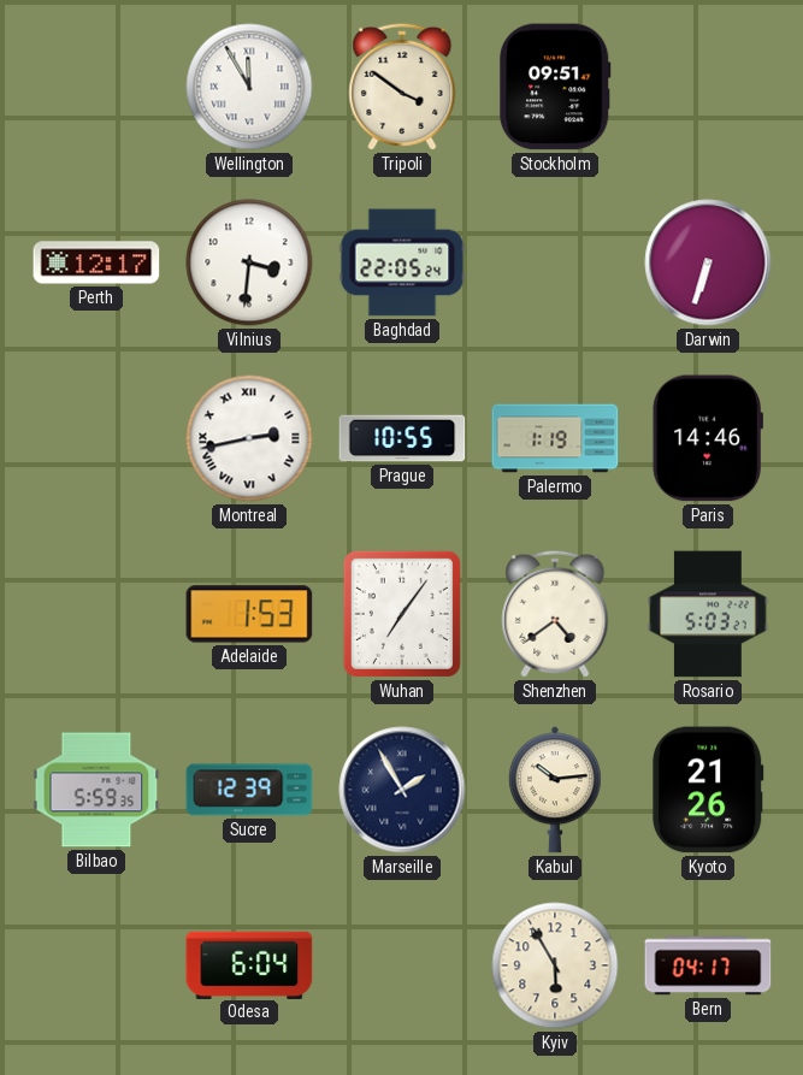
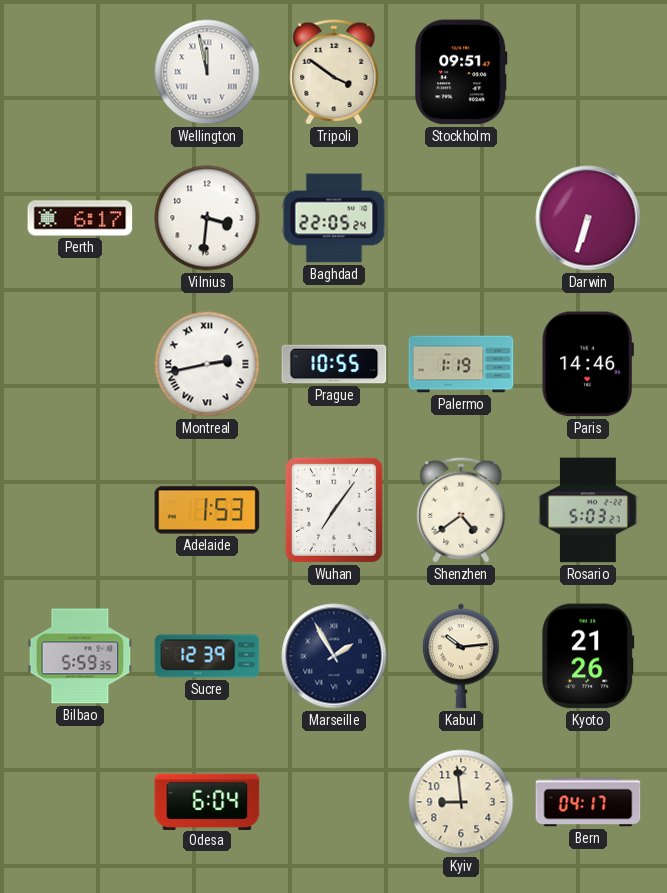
Wellington: 11:55 -> 11:58 (207, 72)
Perth: 12:17 -> 6:17 (80, 218)
Kyiv: 5:55 -> 8:59 (461, 802)
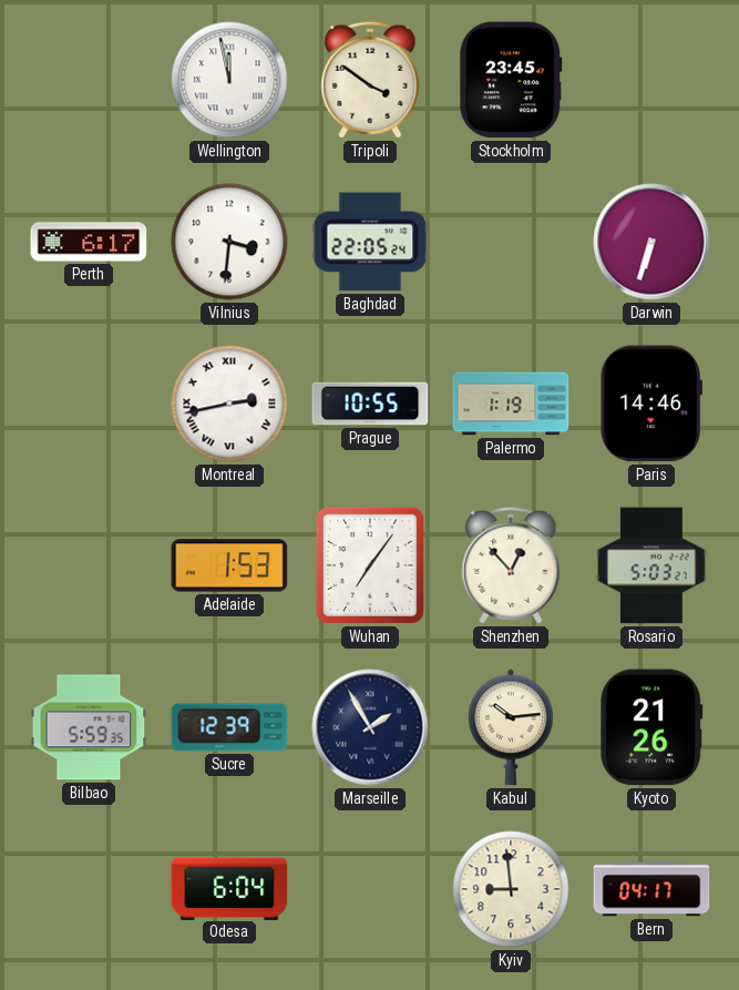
Stockholm: 09:51 -> 23:45 (511, 80)
Shenzhen: 4:39 -> 12:53 (511, 565)
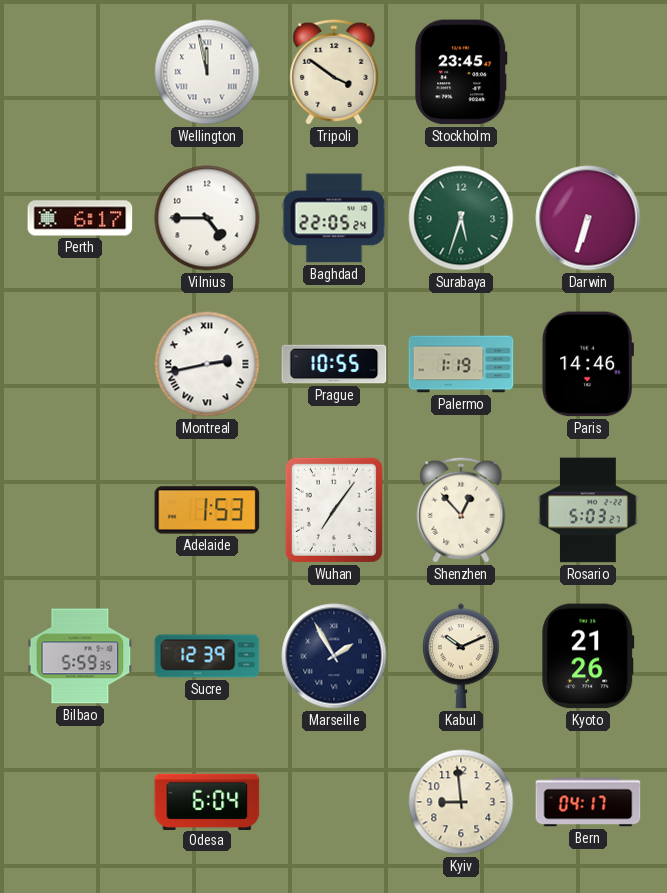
Vilnius: 3:31 -> 4:45 (207, 218)
Surabaya: none -> 5:33 (461, 218)
Kabul: 10:14 -> 10:11 (461, 656)
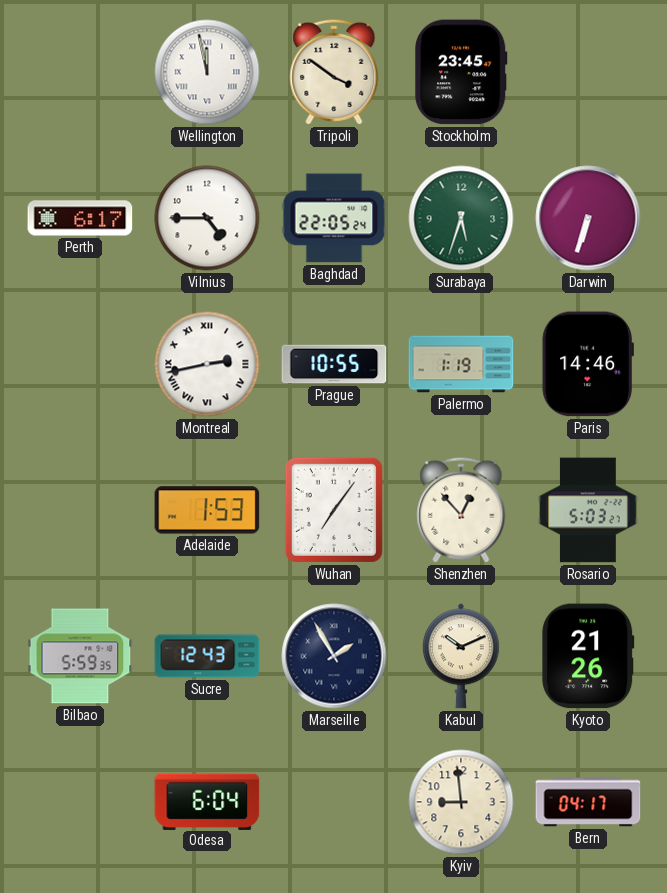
Sucre: 12:39 -> 12:43 (207, 656)
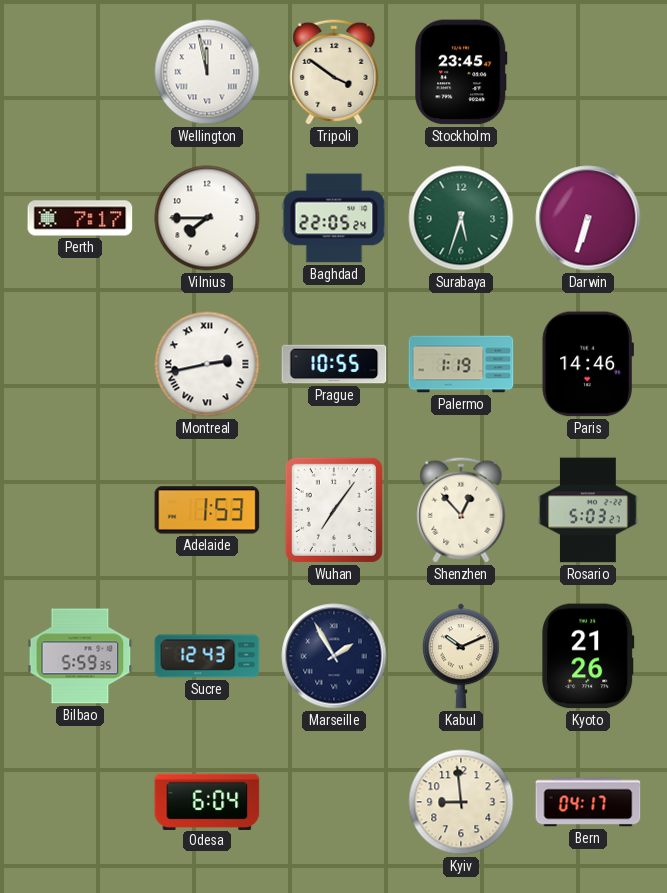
Perth: 6:17 -> 7:17 (80, 218)
Vilnius: 4:45 -> 7:45 (207, 218)
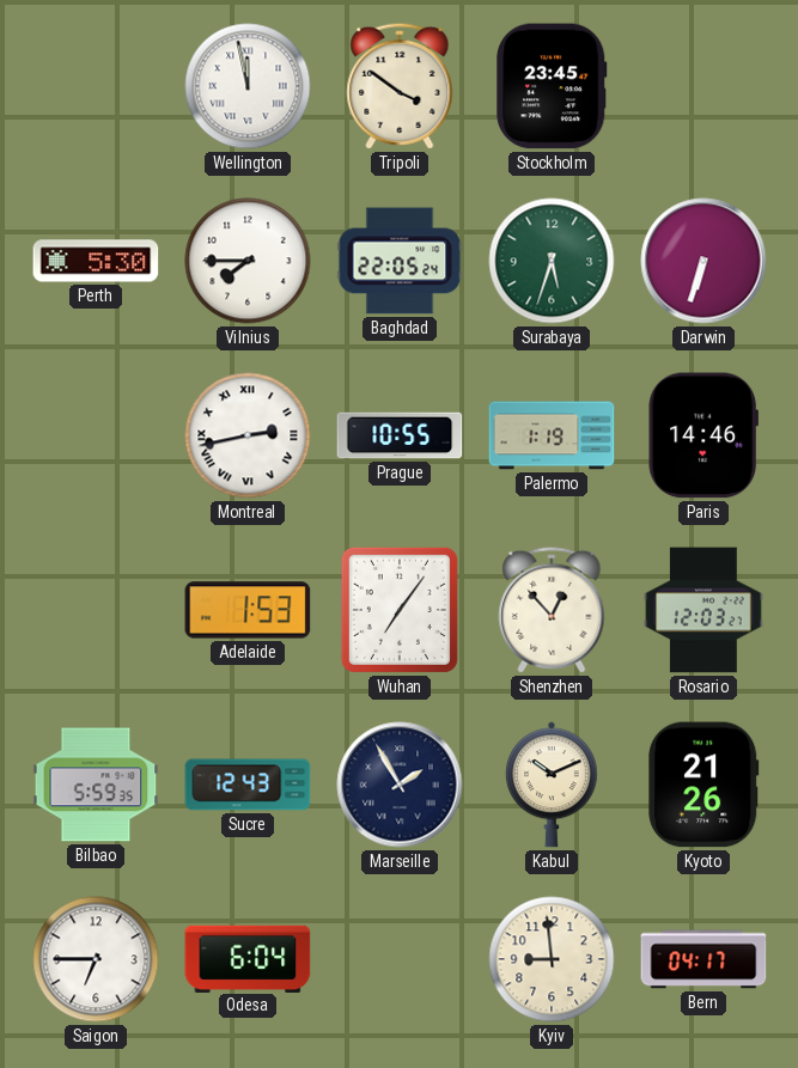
Perth: 7:17 -> 5:30 (96, 261)
Rosario: 5:03 -> 12:03 (703, 610)
Saigon: none -> 6:45 (96, 959)
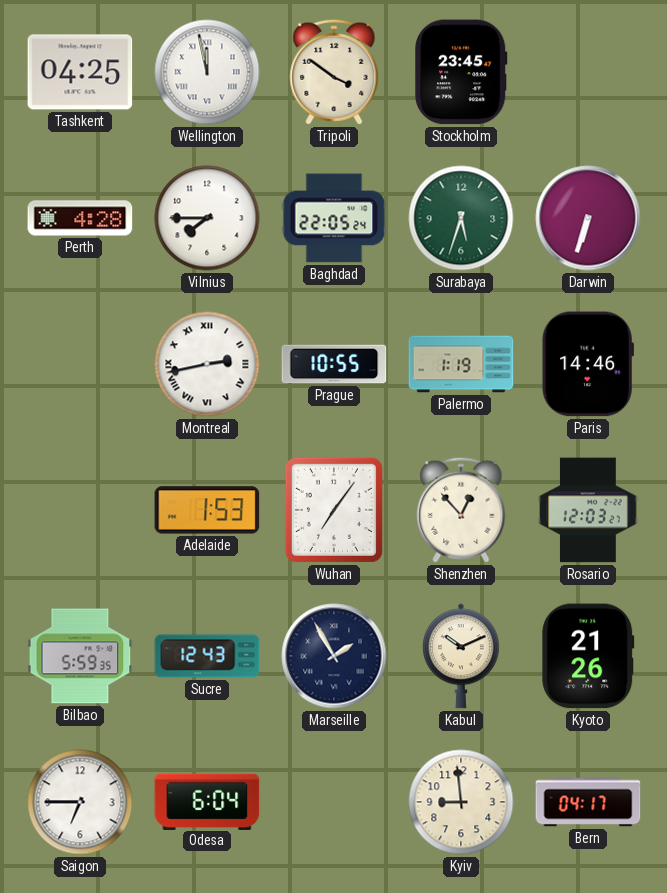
Tashkent: none -> 04:25 (80, 72)
Perth: 5:30 -> 4:28 (80, 218)
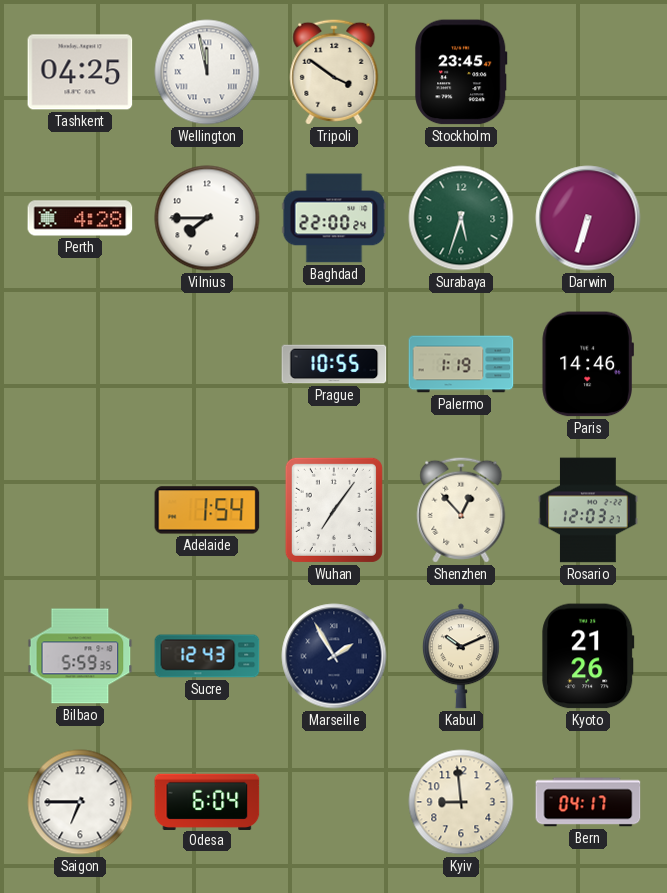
Baghdad: 22:05 -> 22:00 (334, 218)
Montreal: 2:43 -> none (207, 364)
Adelaide: 1:53 -> 1:54 (207, 510)
